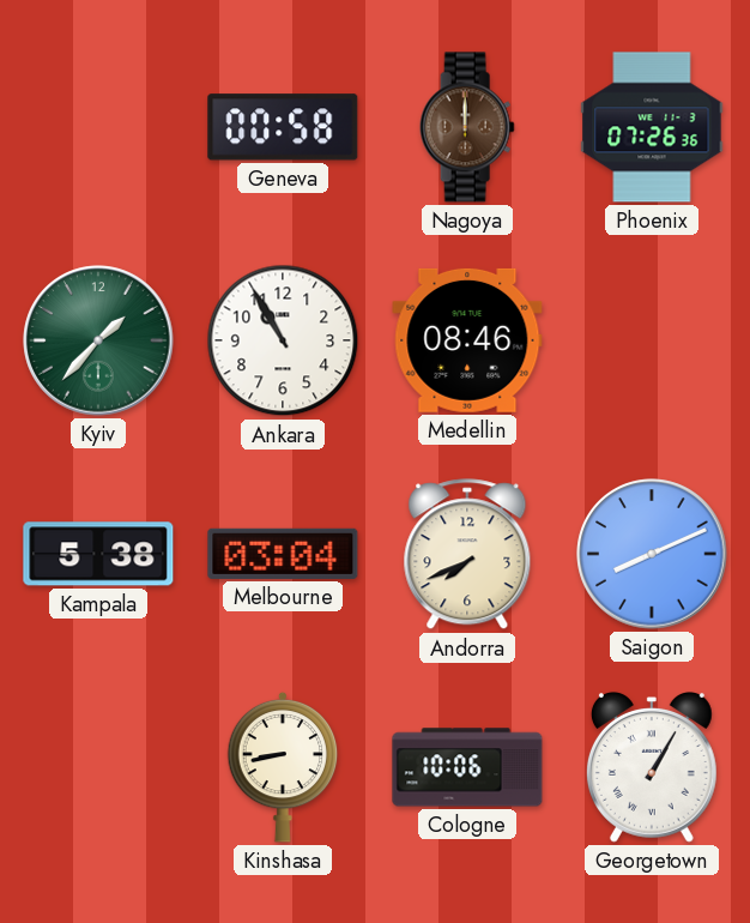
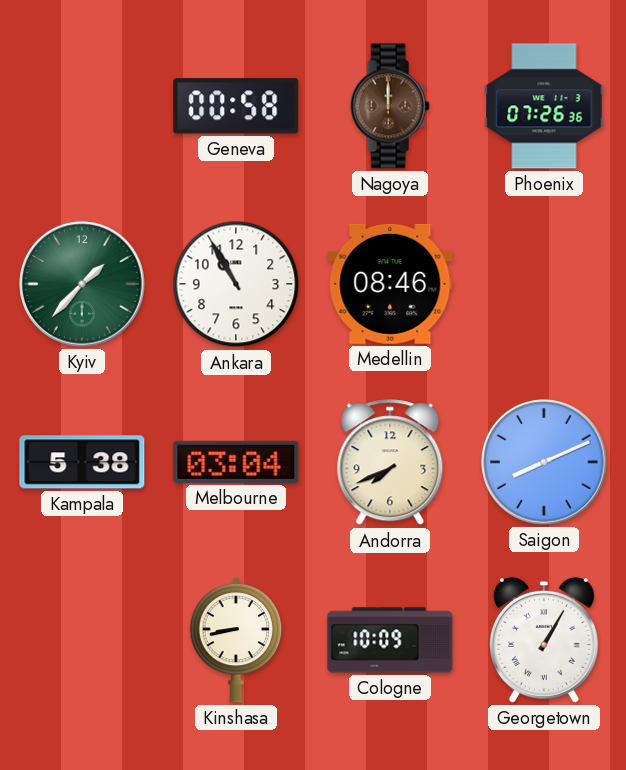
Cologne: 10:06 -> 10:09 (390, 640)
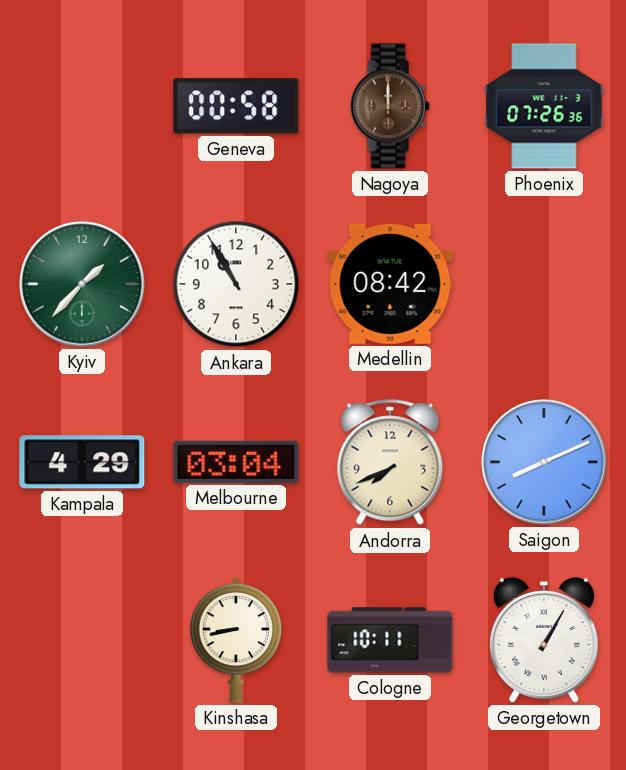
Medellin: 08:46 -> 08:42 (390, 284)
Kampala: 5:38 -> 4:29 (82, 462)
Cologne: 10:09 -> 10:11 (390, 640)
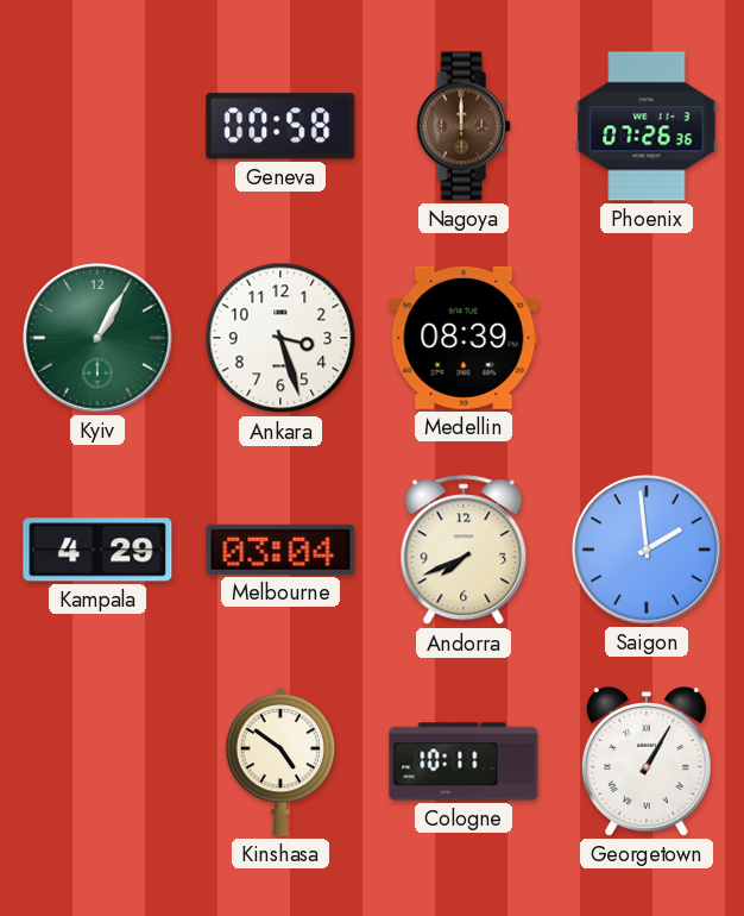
Kyiv: 1:37 -> 1:05 (97, 338)
Ankara: 10:55 -> 3:27 (280, 338)
Medellin: 08:42 -> 08:39 (464, 338)
Saigon: 8:11 -> 1:59 (647, 550)
Kinshasa: 8:43 -> 4:51 (280, 761)
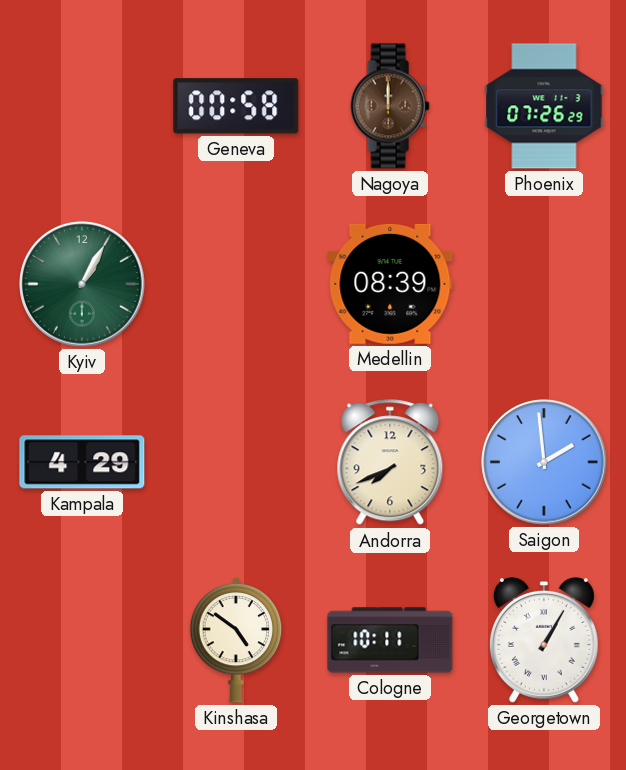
Phoenix: 07:26:36 -> 07:26:29 (544, 106)
Ankara: 3:27 -> none (280, 338)
Melbourne: 03:04 -> none (280, 550)
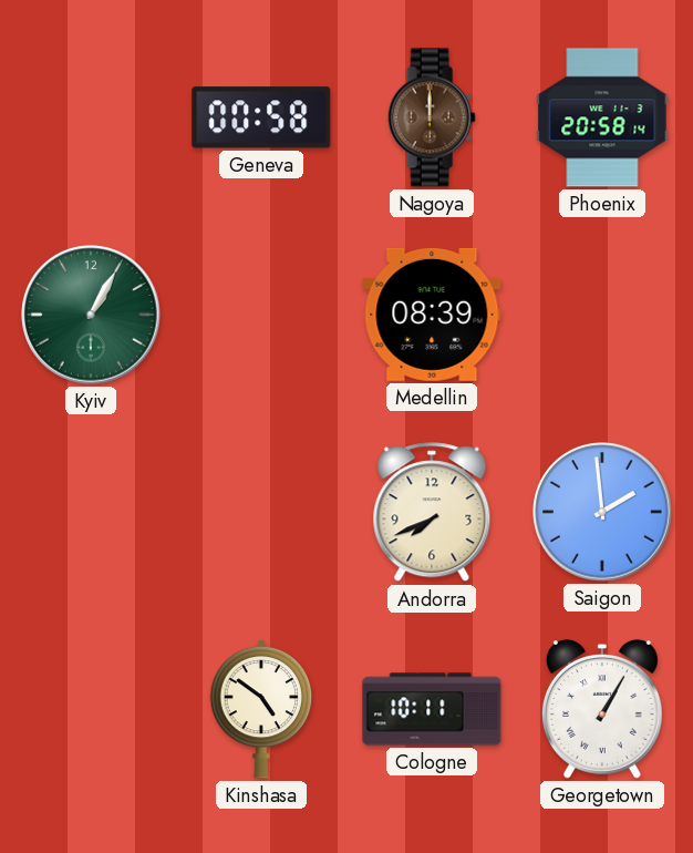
Phoenix: 07:26 -> 20:58 (602, 117)
Kampala: 4:29 -> none (82, 462)
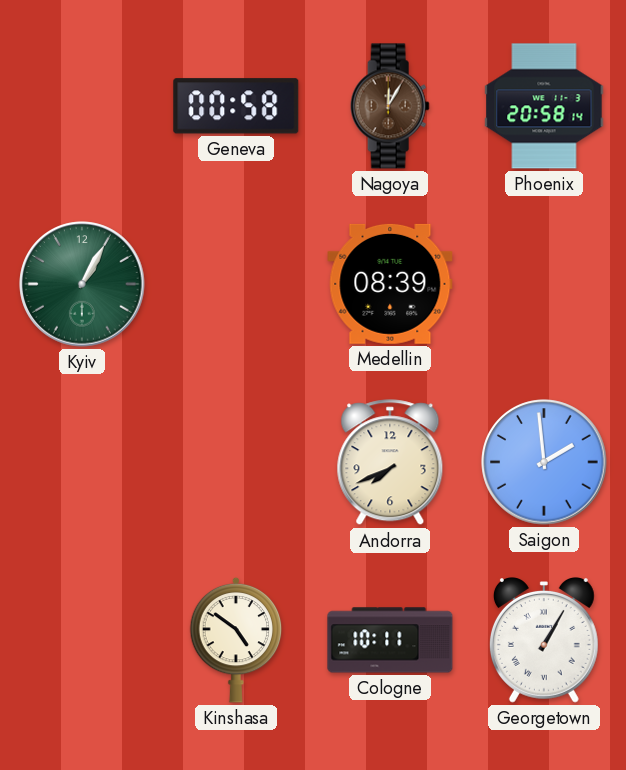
Nagoya: 12:00 -> 12:05 (390, 106)
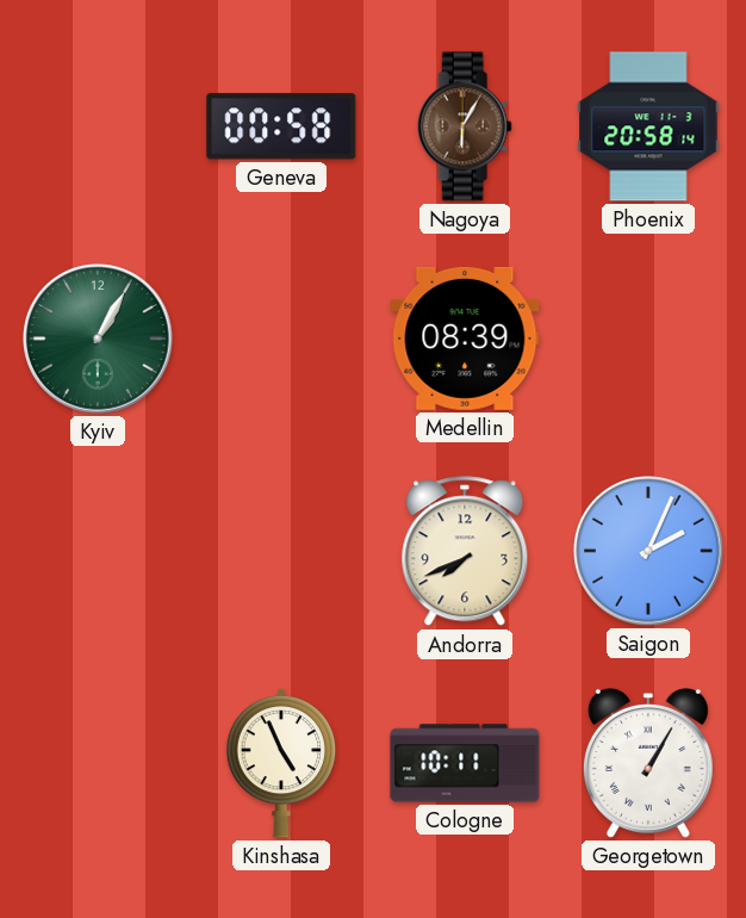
Nagoya: 12:05 -> 6:05 (465, 126)
Saigon: 1:59 -> 2:04 (648, 551)
Kinshasa: 4:51 -> 4:56 (281, 763)
